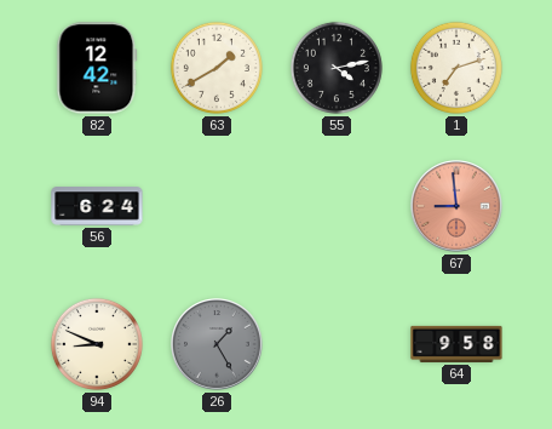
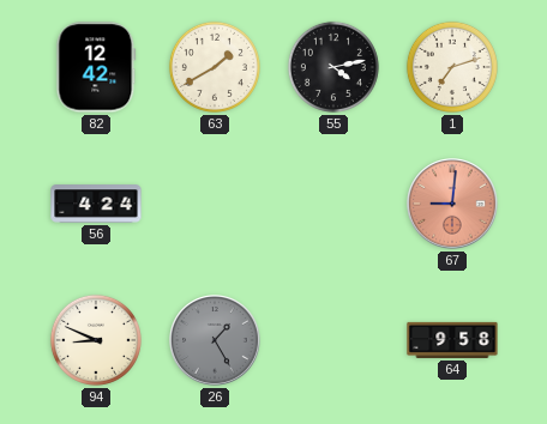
56: 6:24 -> 4:24 (96, 204)
67: 8:59 -> 9:01 (452, 204)
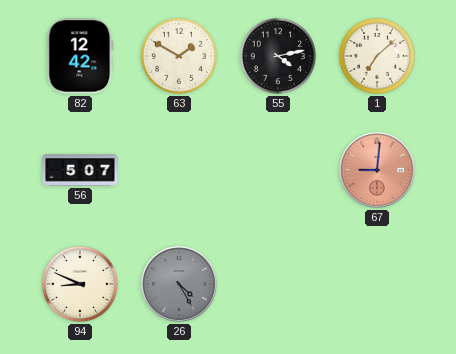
63: 1:40 -> 1:50 (179, 56)
1: 7:12 -> 7:08 (377, 56)
56: 4:24 -> 5:07 (80, 170)
26: 1:25 -> 4:25 (179, 284)
64: 9:58 -> none (452, 340)
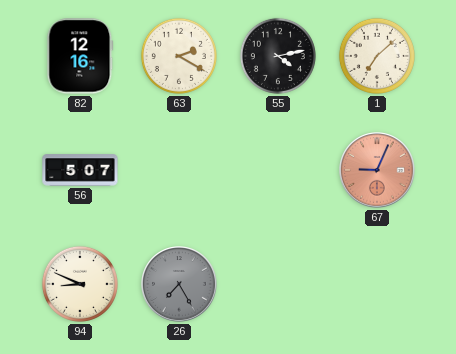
82: 12:42 -> 12:16 (80, 56)
63: 1:50 -> 2:20 (179, 56)
67: 9:01 -> 9:04 (377, 170)
26: 4:25 -> 7:25 (179, 284)
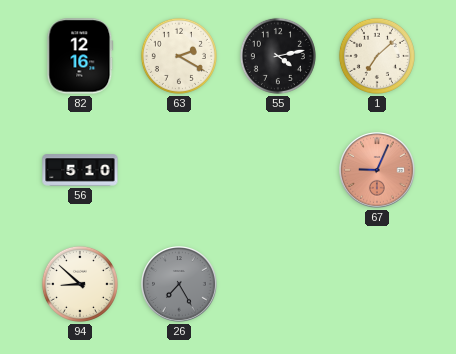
56: 5:07 -> 5:10 (80, 170)
94: 8:49 -> 8:52 (80, 284)
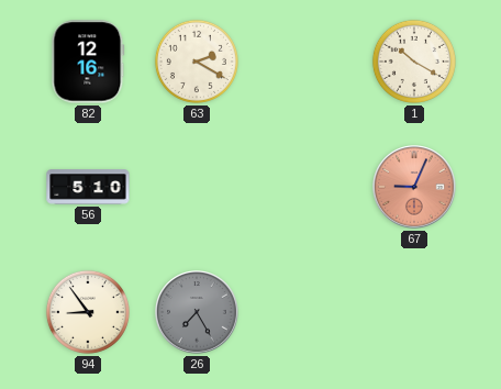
55: 4:13 -> none (278, 56)
1: 7:08 -> 10:20 (414, 62)
94: 8:52 -> 8:54 (88, 312)
